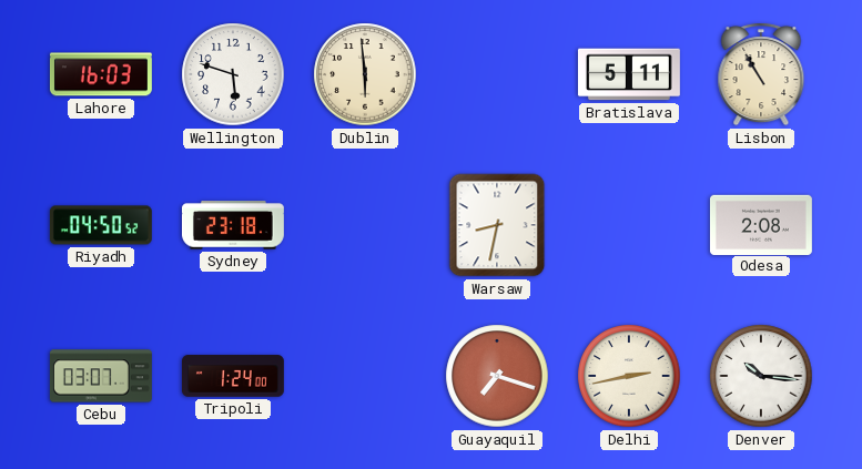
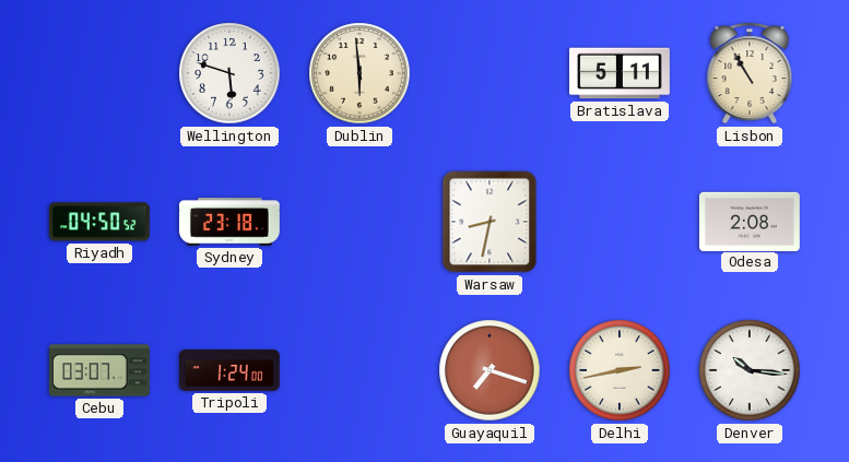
Lahore: 16:03 -> none (101, 74)
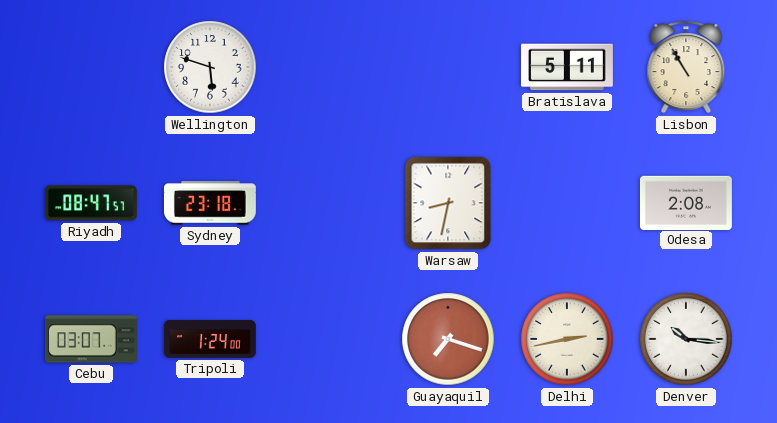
Dublin: 5:59 -> none (359, 73)
Riyadh: 04:50 -> 08:47 (91, 203)
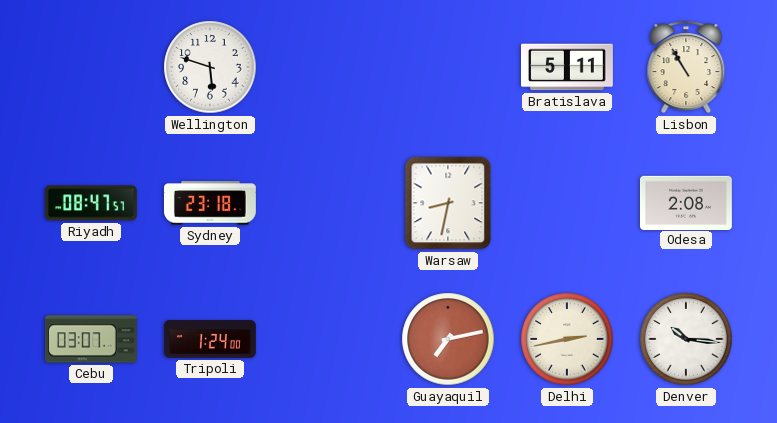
Guayaquil: 7:18 -> 7:13 (448, 339)
